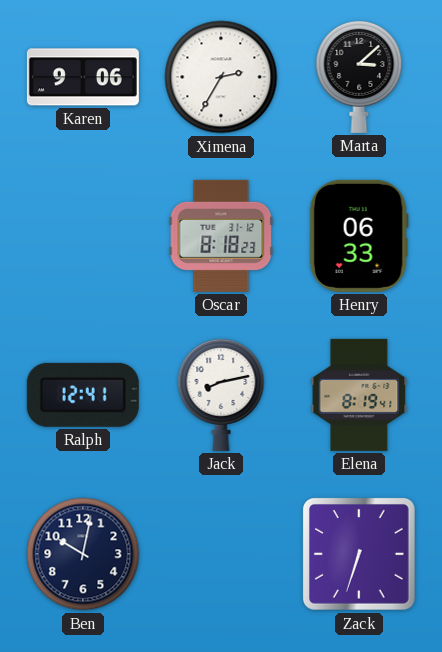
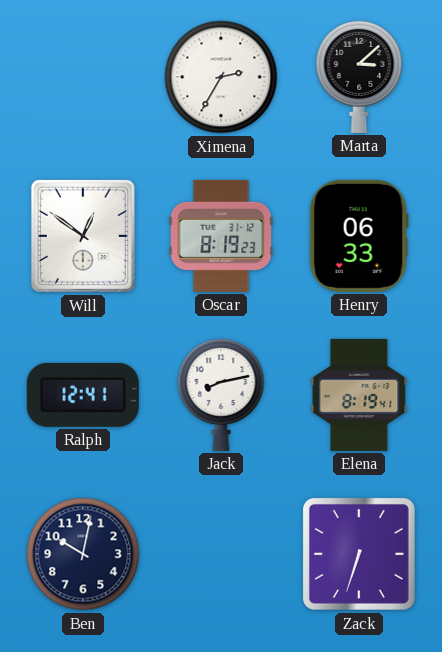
Karen: 9:06 -> none (83, 77)
Will: none -> 12:51 (83, 236)
Oscar: 8:18 -> 8:19 (221, 236)
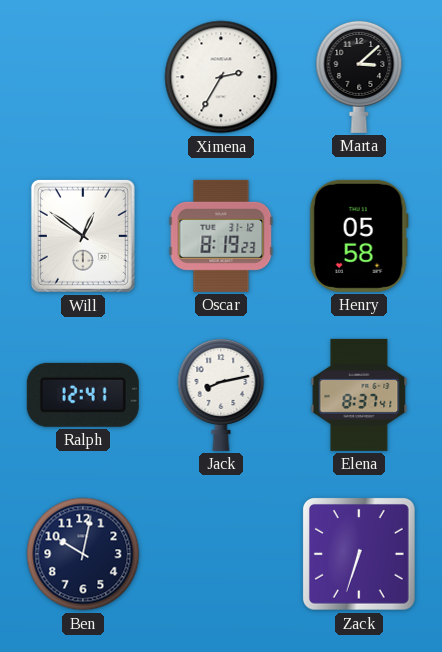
Henry: 06:33 -> 05:58 (359, 236)
Elena: 8:19 -> 8:37 (359, 395)
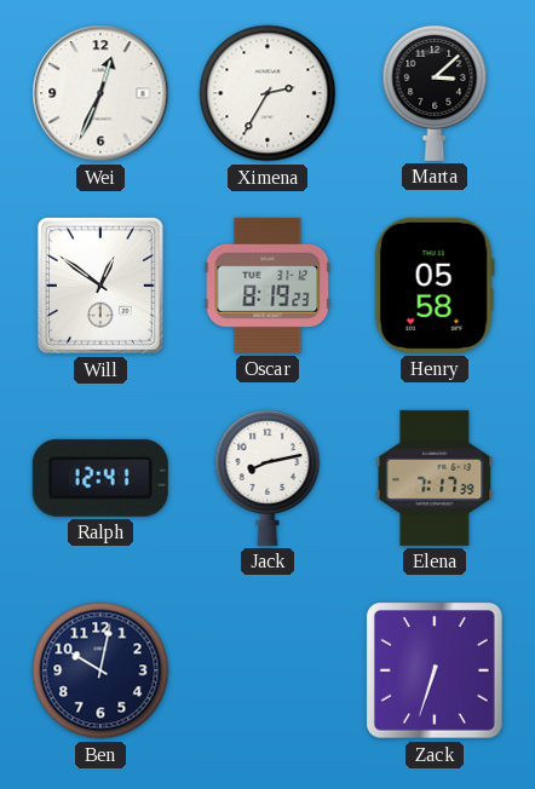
Wei: none -> 12:34 (100, 93)
Elena: 8:37 -> 7:17 (435, 478)
